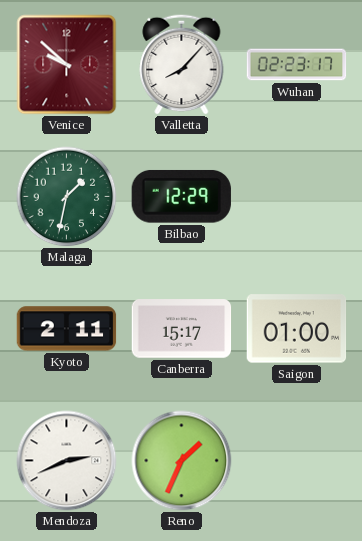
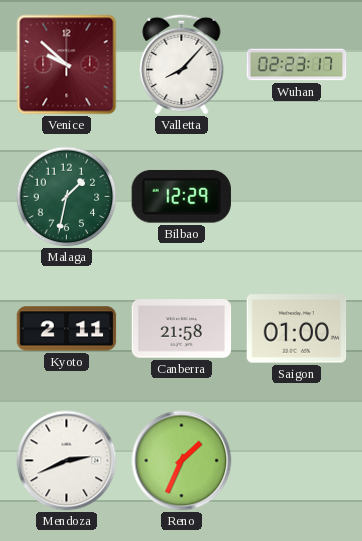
Canberra: 15:17 -> 21:58 (182, 329)
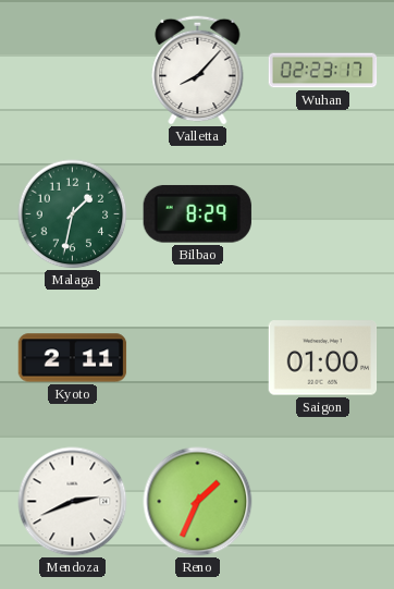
Venice: 9:52 -> none (67, 65)
Bilbao: 12:29 -> 8:29 (197, 214)
Canberra: 21:58 -> none (182, 329)
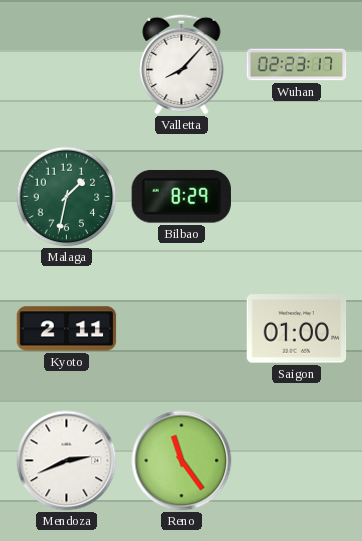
Reno: 1:34 -> 11:24 (182, 461)
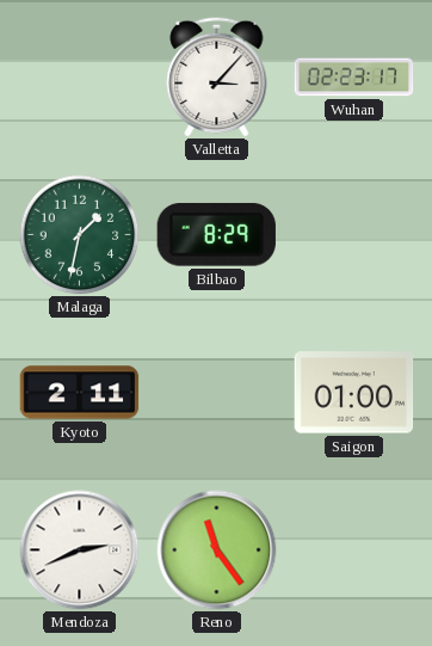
Valletta: 8:07 -> 3:07 (217, 76)
